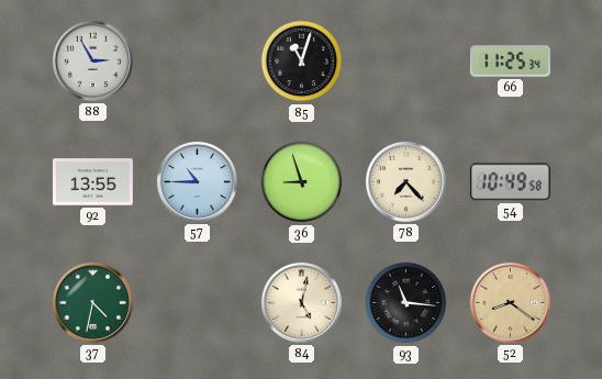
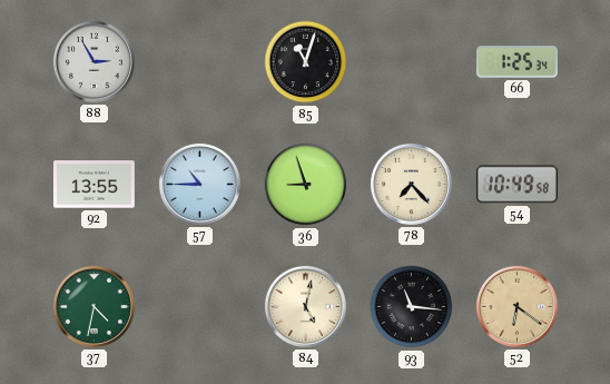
66: 11:25 -> 1:25 (516, 62)
52: 8:21 -> 6:21 (516, 306)
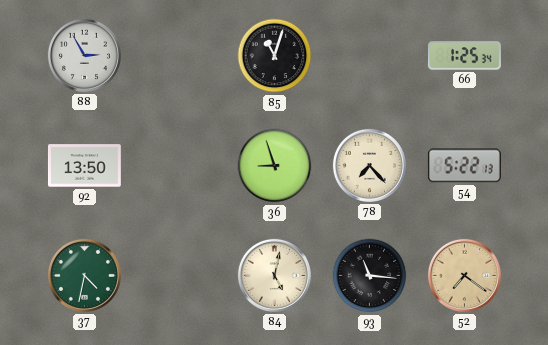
92: 13:55 -> 13:50 (84, 166)
57: 10:45 -> none (199, 184)
54: 10:49 -> 5:22 (464, 166)
52: 6:21 -> 7:21 (464, 275)
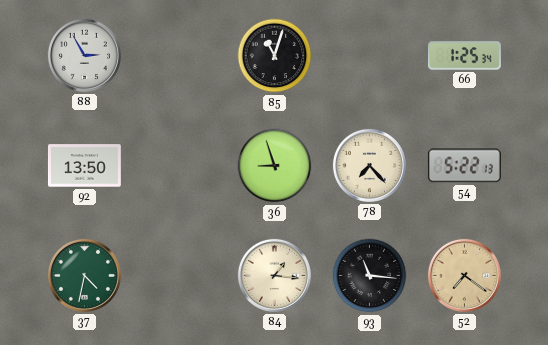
84: 5:02 -> 1:16 (274, 275)
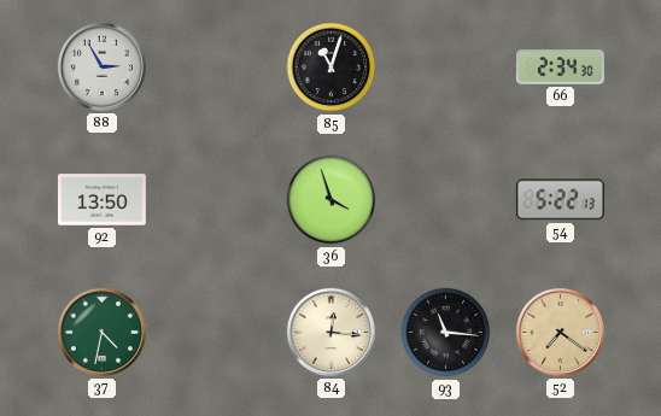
66: 1:25 -> 2:34 (560, 68)
36: 8:57 -> 3:57 (332, 200)
78: 7:23 -> none (369, 165)
84: 1:16 -> 12:16 (330, 332)
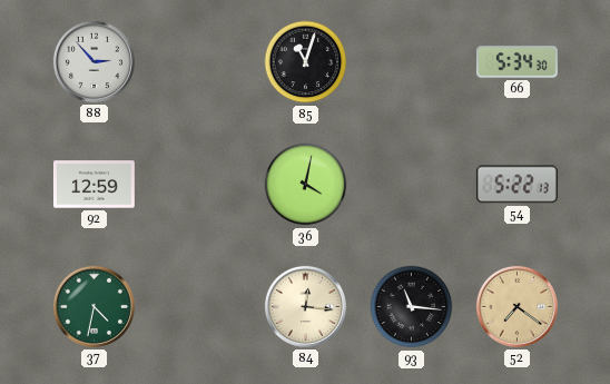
88: 2:55 -> 2:53 (94, 61)
66: 2:34 -> 5:34 (516, 62)
92: 13:50 -> 12:59 (94, 185)
36: 3:57 -> 4:02 (306, 185)
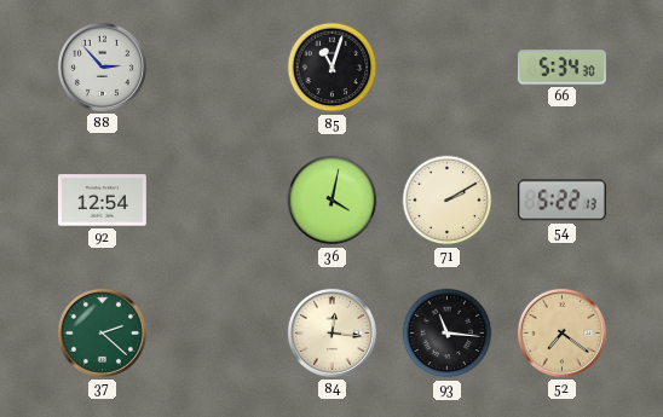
92: 12:59 -> 12:54 (102, 201)
71: none -> 2:10 (448, 201)
37: 4:32 -> 2:22 (102, 332)
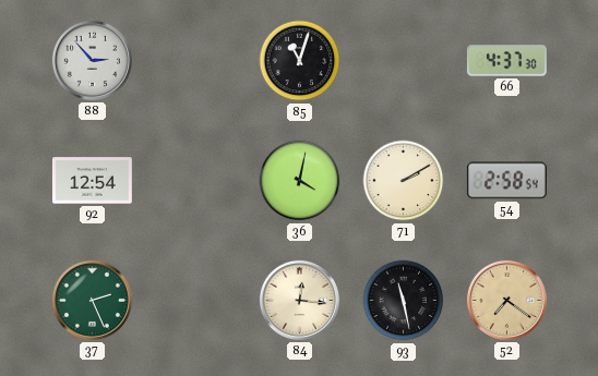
66: 5:34 -> 4:37 (506, 61)
54: 5:22 -> 2:58 (506, 181)
37: 2:22 -> 2:26 (92, 300)
93: 11:16 -> 11:28 (404, 301)
